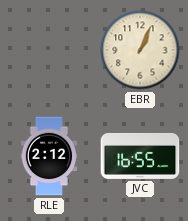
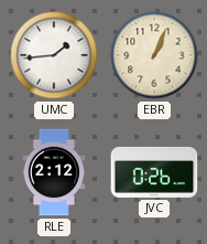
UMC: none -> 1:44 (54, 55)
JVC: 16:55 -> 0:26 (154, 172)
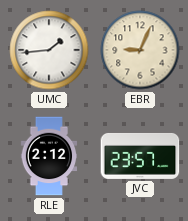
EBR: 1:04 -> 9:04 (140, 50)
JVC: 0:26 -> 23:57 (140, 156)
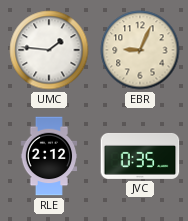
UMC: 1:44 -> 1:46 (49, 50)
JVC: 23:57 -> 0:35 (140, 156)
